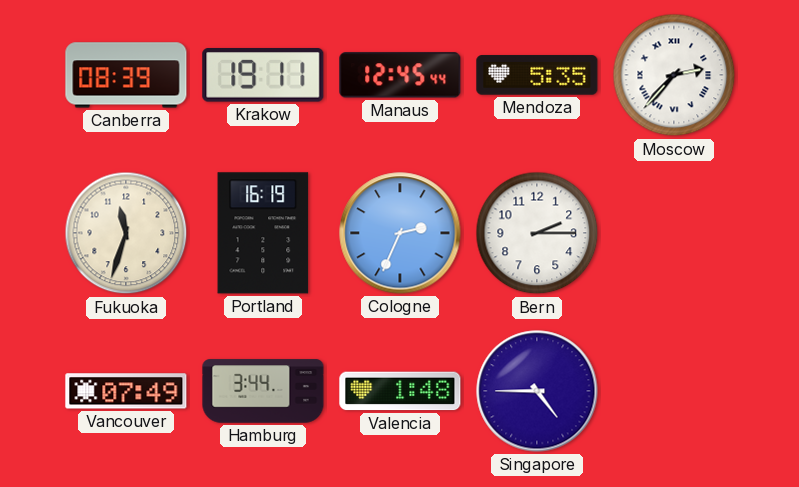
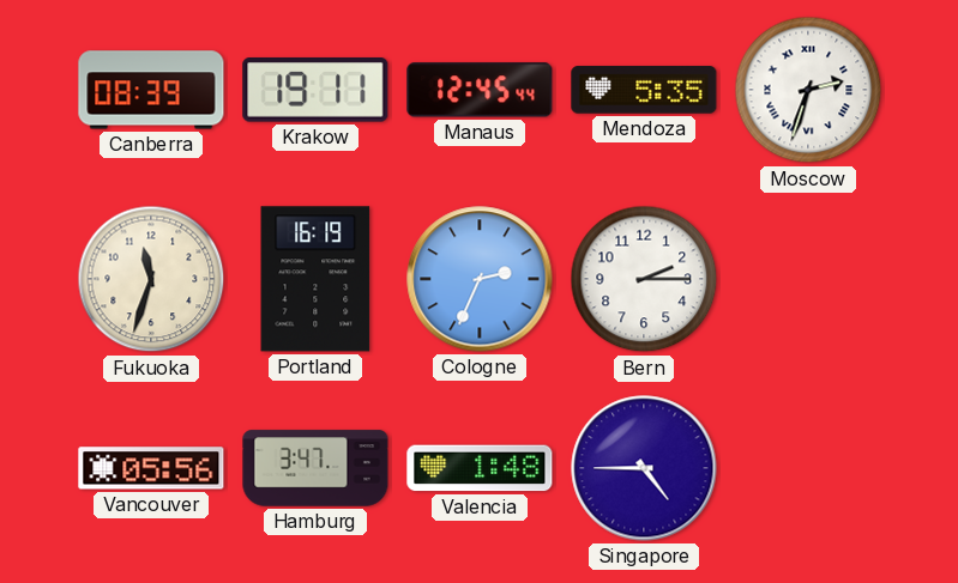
Moscow: 2:37 -> 2:33 (808, 90)
Vancouver: 07:49 -> 05:56 (151, 468)
Hamburg: 3:44 -> 3:47 (315, 468)
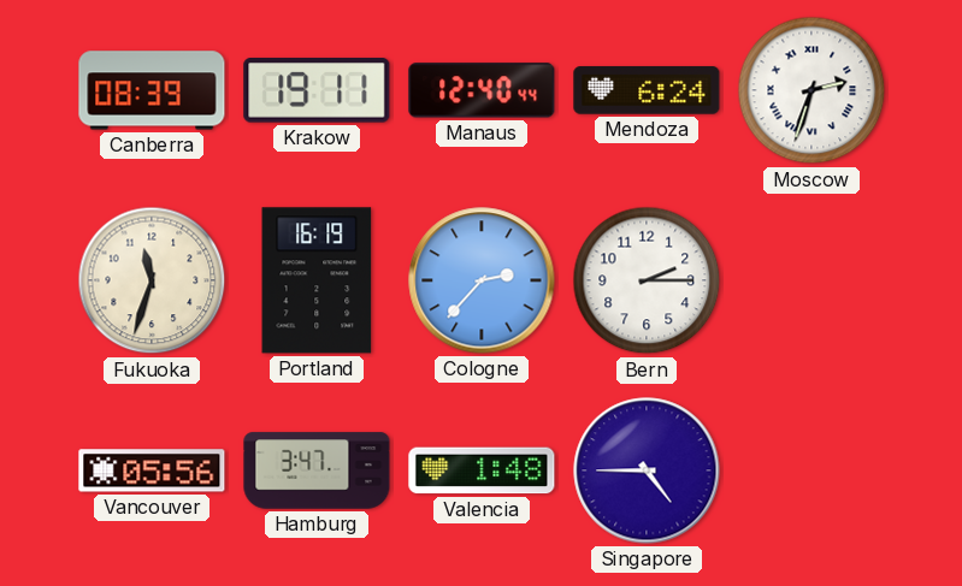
Manaus: 12:45 -> 12:40 (482, 90)
Mendoza: 5:35 -> 6:24 (647, 90)
Cologne: 2:34 -> 2:37 (482, 280)
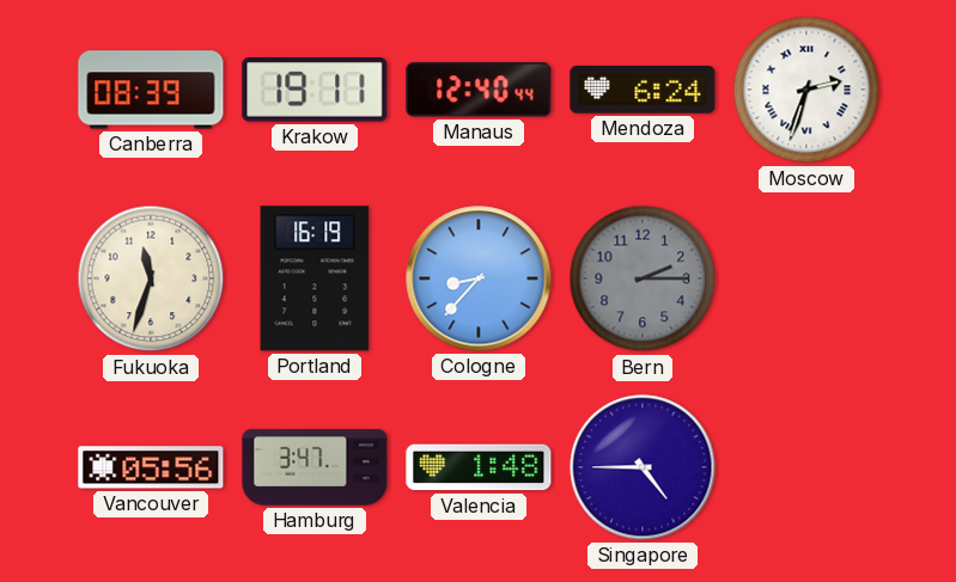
Cologne: 2:37 -> 8:37 (479, 278)
Bern dial: white -> grey (643, 278)
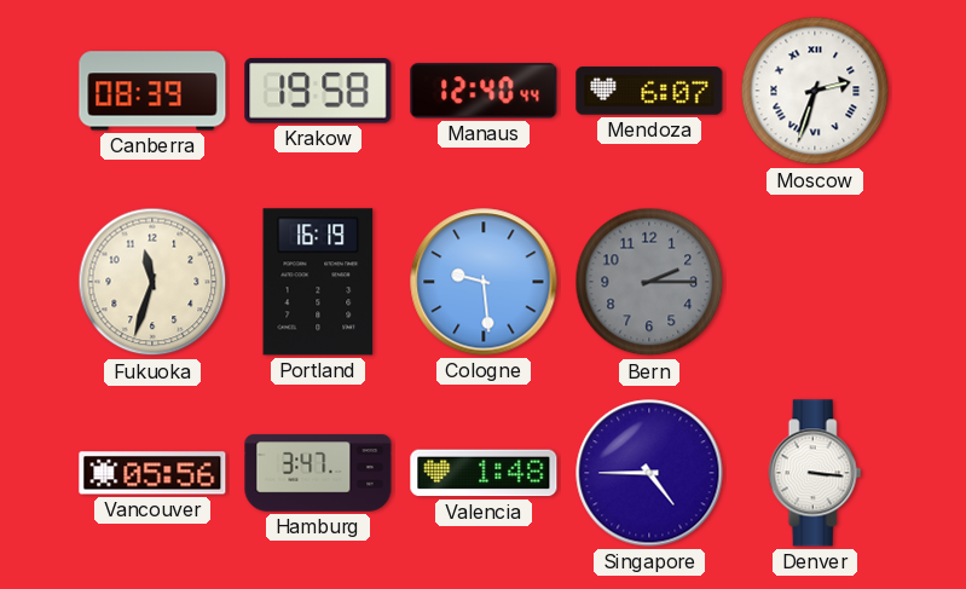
Krakow: 19:11 -> 19:58 (318, 92)
Mendoza: 6:24 -> 6:07 (649, 91)
Cologne: 8:37 -> 9:29 (484, 282)
Denver: none -> 3:16 (815, 473)
